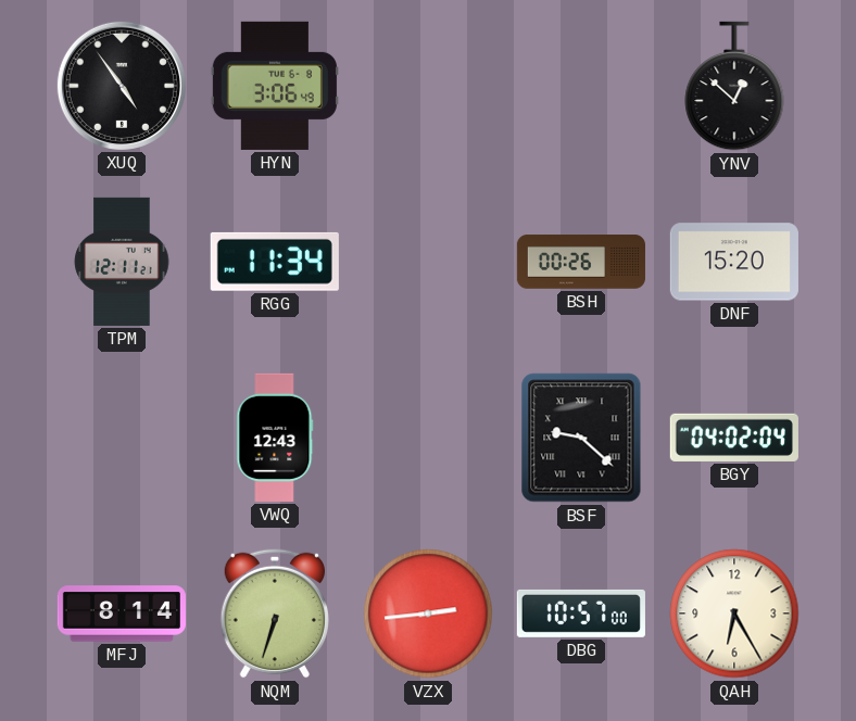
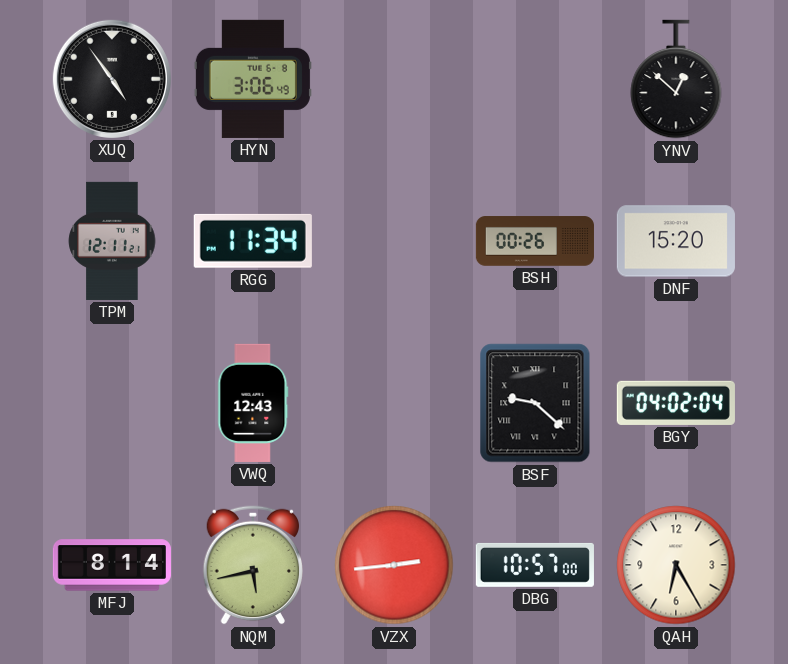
NQM: 6:33 -> 5:43 (252, 565)
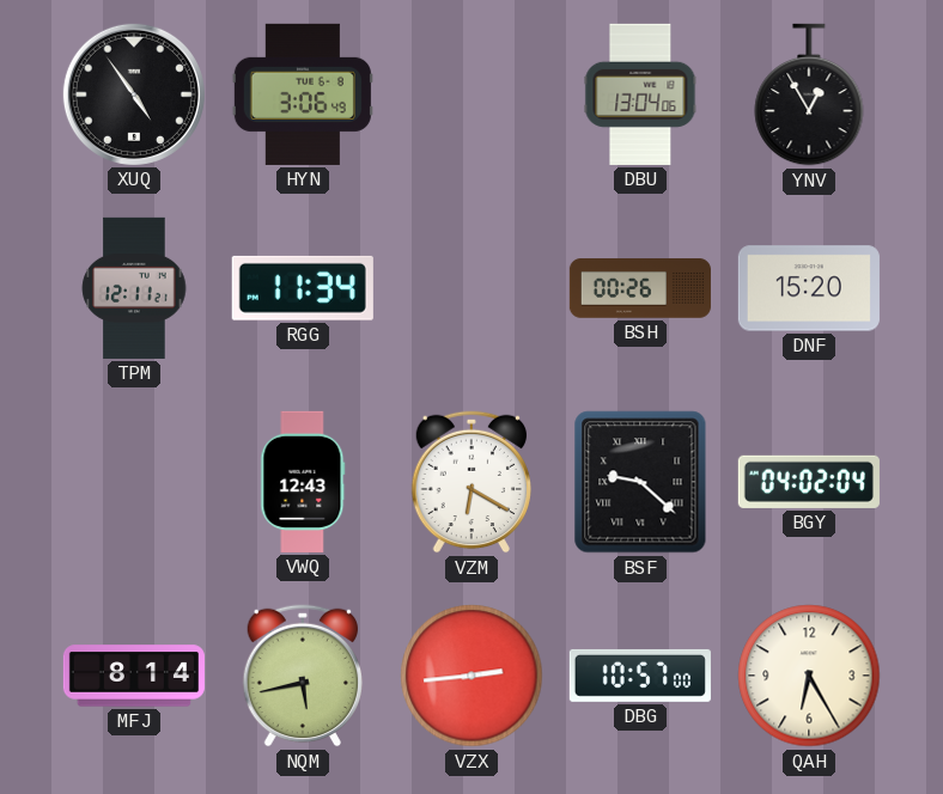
DBU: none -> 13:04 (640, 94)
YNV: 12:52 -> 12:55 (809, 94)
VZM: none -> 6:20 (470, 482)
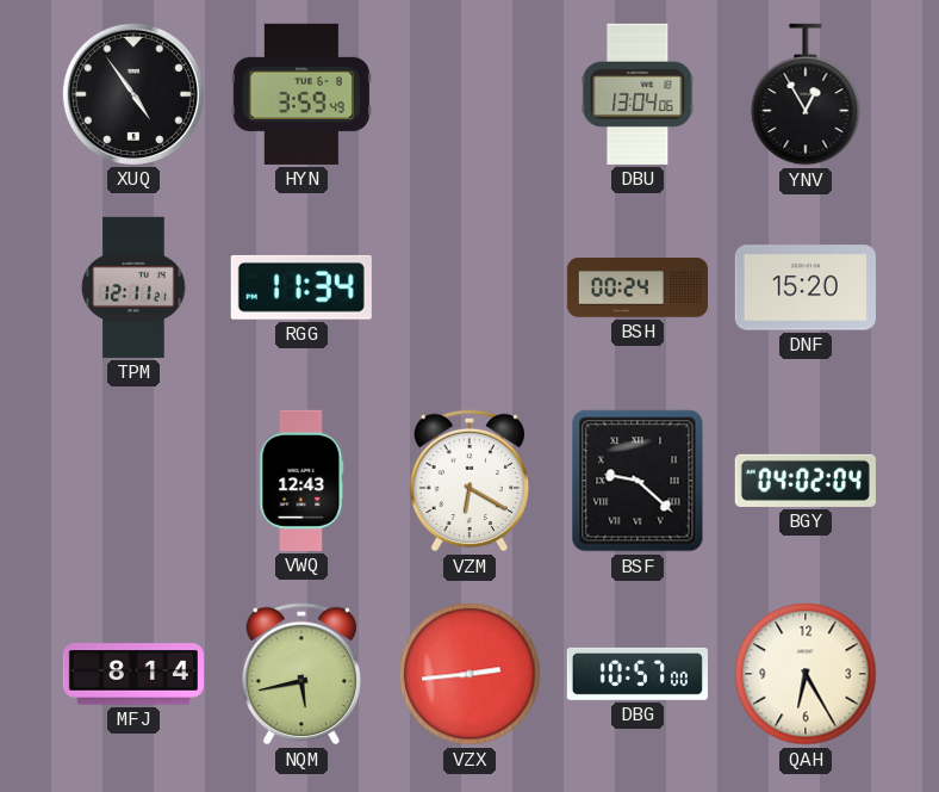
HYN: 3:06 -> 3:59 (301, 94)
BSH: 00:26 -> 00:24 (638, 287)
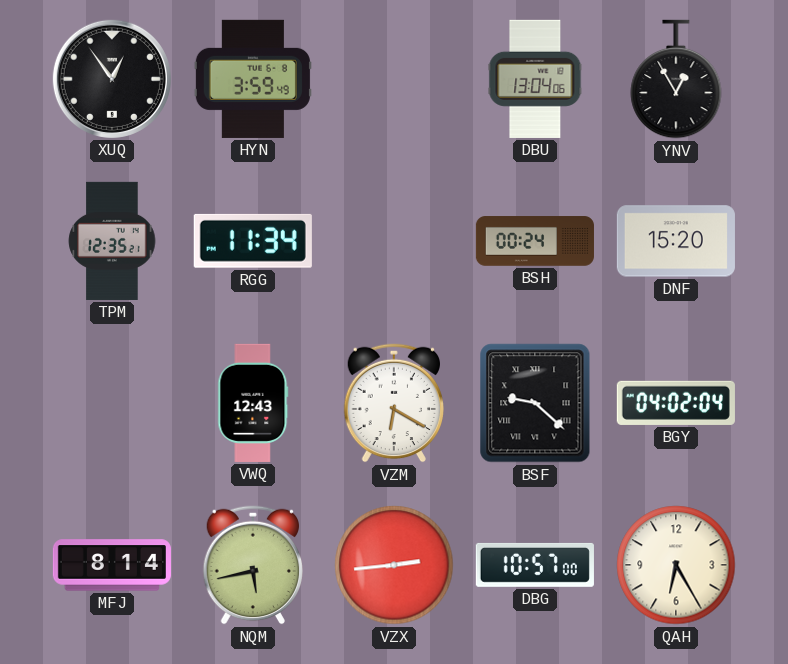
XUQ: 4:54 -> 12:54 (112, 79)
TPM: 12:11 -> 12:35 (112, 241)
